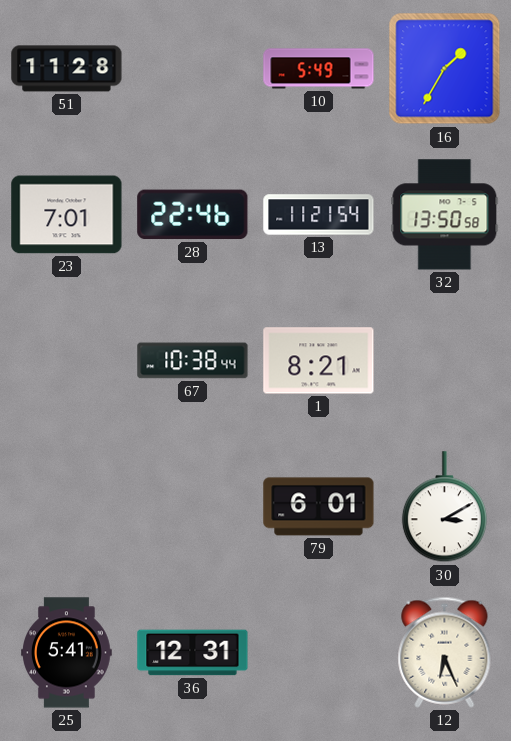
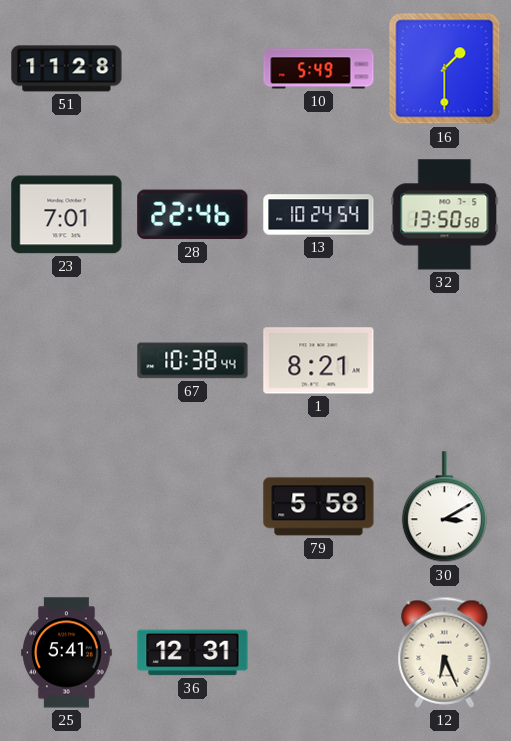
16: 1:35 -> 1:30 (445, 69)
13: 11:21 -> 10:24 (319, 215)
79: 6:01 -> 5:58 (319, 507)
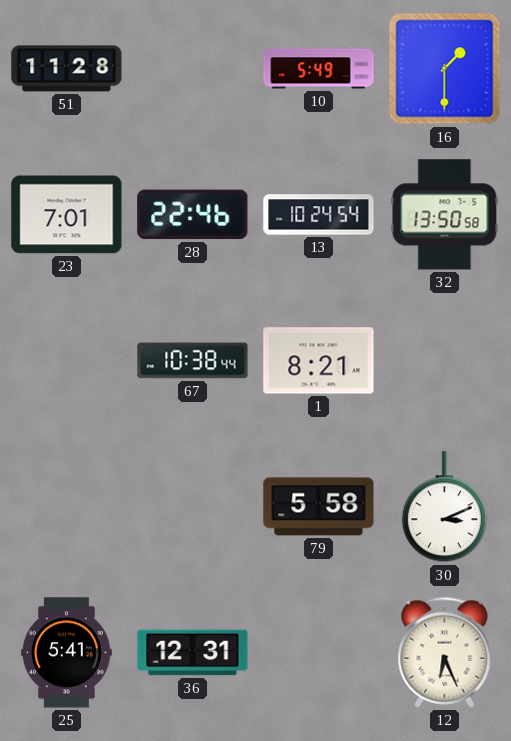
30: 3:10 -> 3:11 (444, 507)
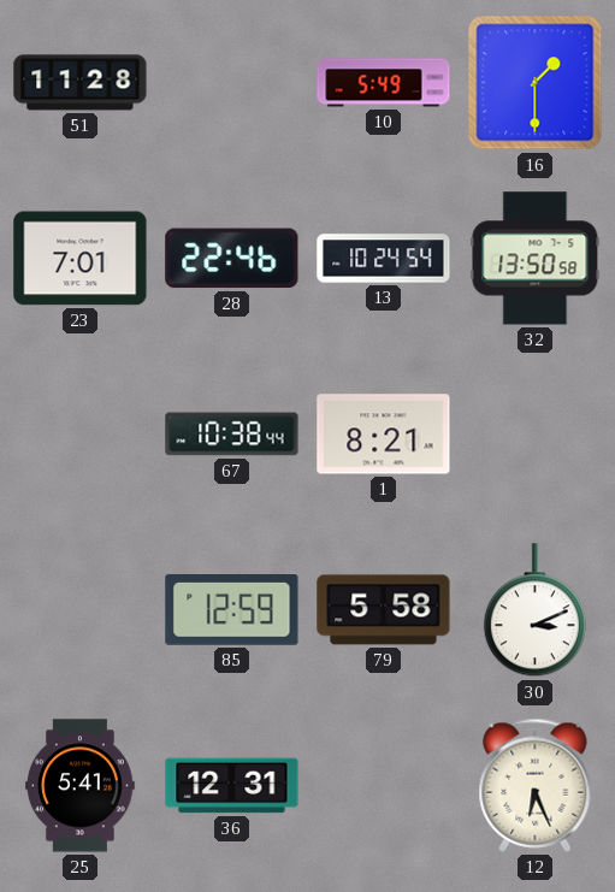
85: none -> 12:59 (232, 610)
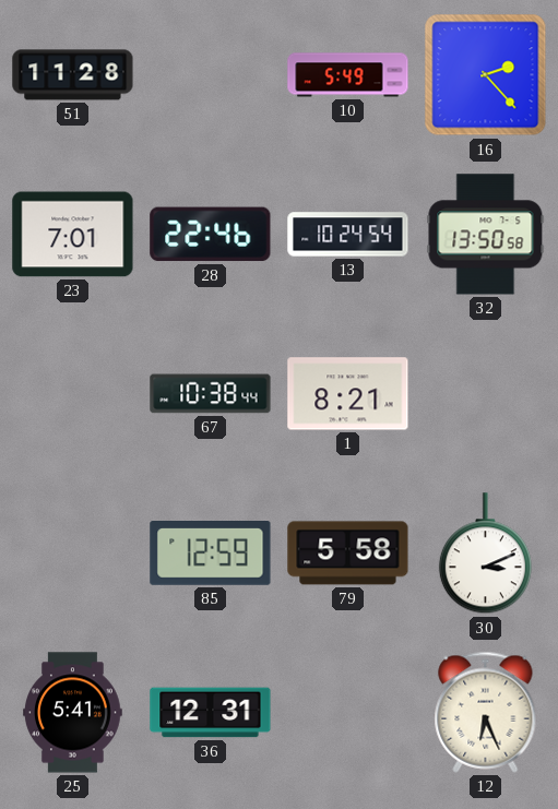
16: 1:30 -> 2:23 (486, 75)
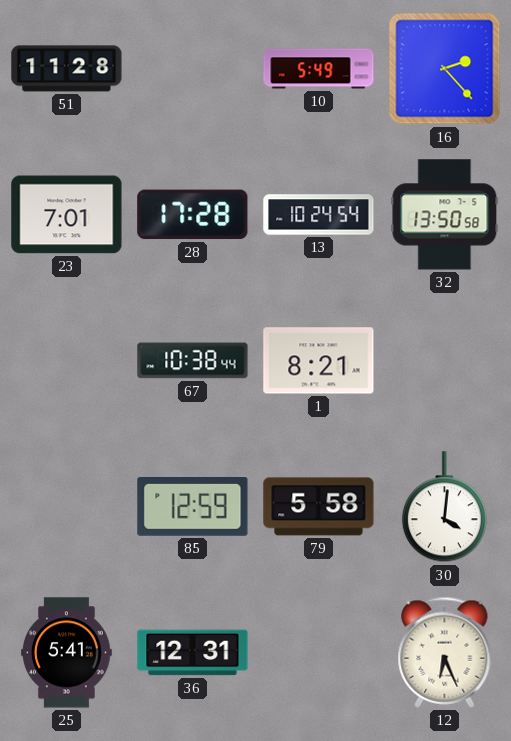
28: 22:46 -> 17:28 (193, 215)
30: 3:11 -> 4:01 (444, 507)
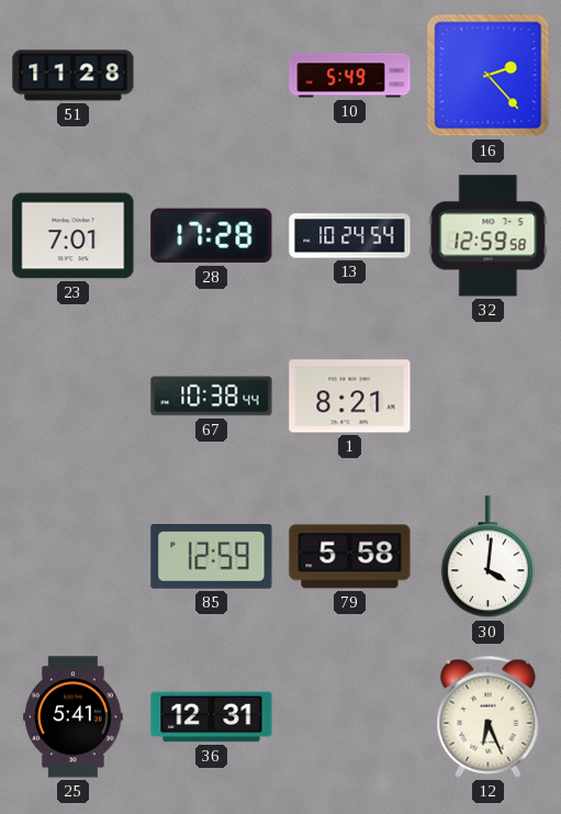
32: 13:50 -> 12:59 (489, 236)
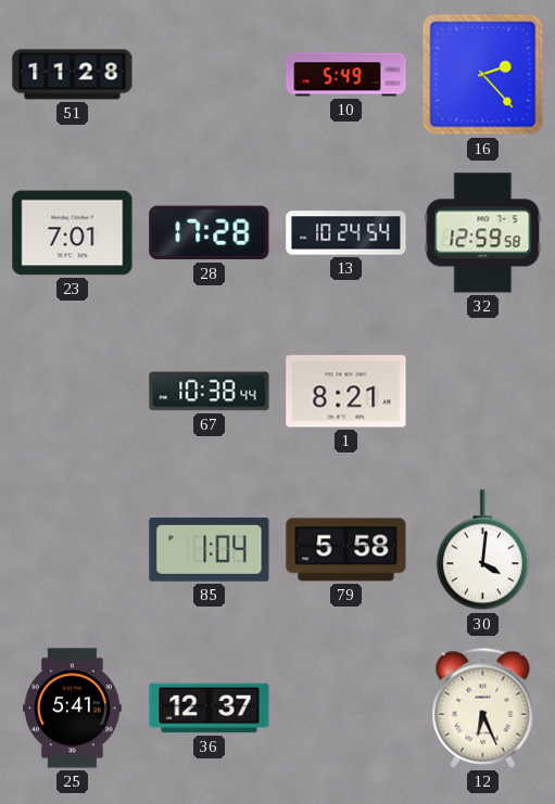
85: 12:59 -> 1:04 (210, 550)
36: 12:31 -> 12:37 (210, 709)
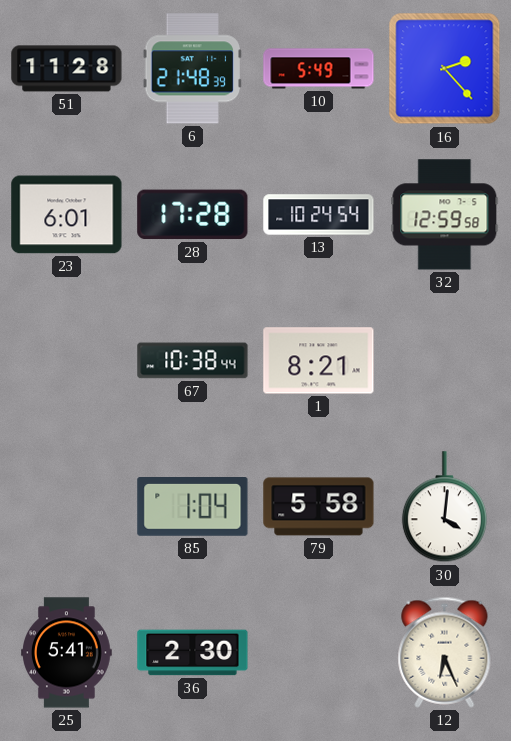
6: none -> 21:48 (193, 69)
23: 7:01 -> 6:01 (67, 215)
36: 12:37 -> 2:30 (193, 653)
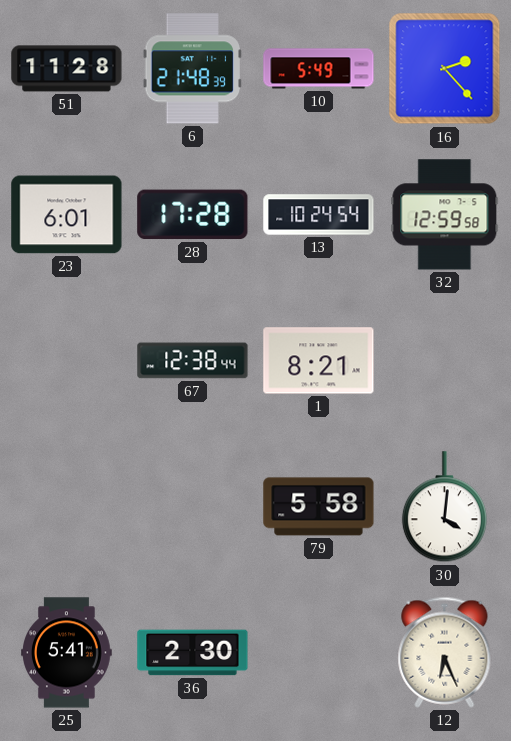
67: 10:38 -> 12:38 (193, 361)
85: 1:04 -> none (193, 507)
